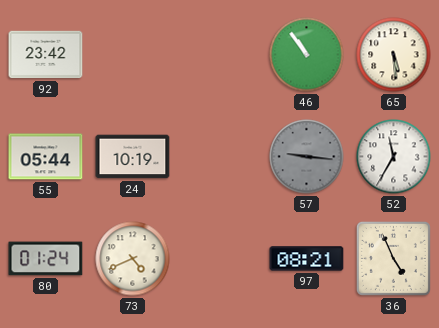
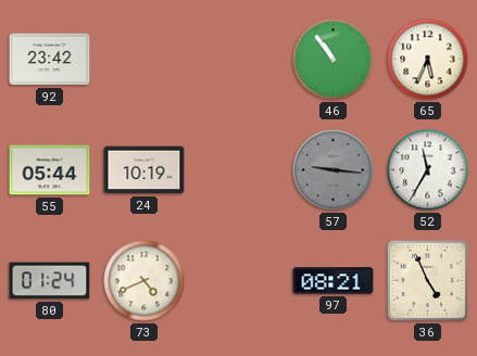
65: 5:29 -> 5:34 (428, 60)
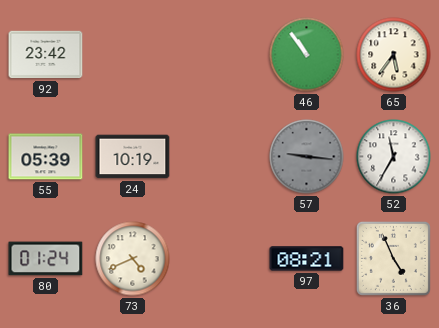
65: 5:34 -> 5:36 (394, 55)
55: 05:44 -> 05:39 (46, 157)
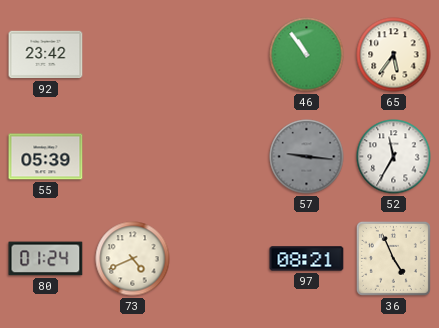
24: 10:19 -> none (133, 157)
